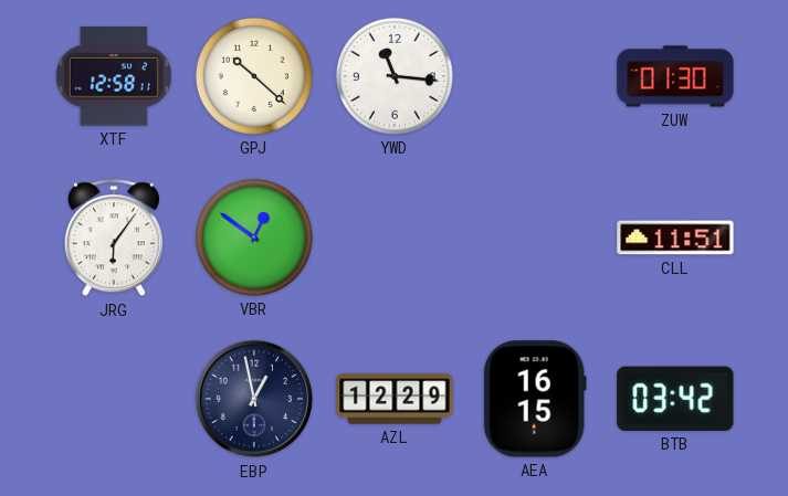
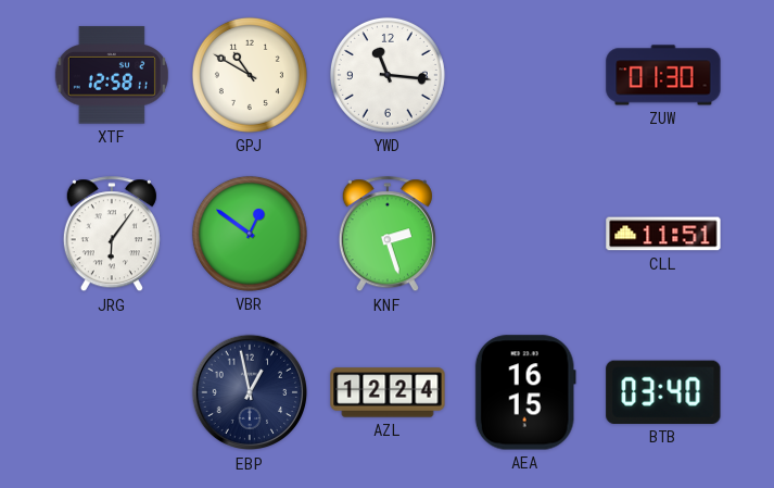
GPJ: 10:22 -> 10:50 (250, 75)
KNF: none -> 2:27 (388, 235)
AZL: 12:29 -> 12:24 (388, 392)
BTB: 03:42 -> 03:40 (663, 392)
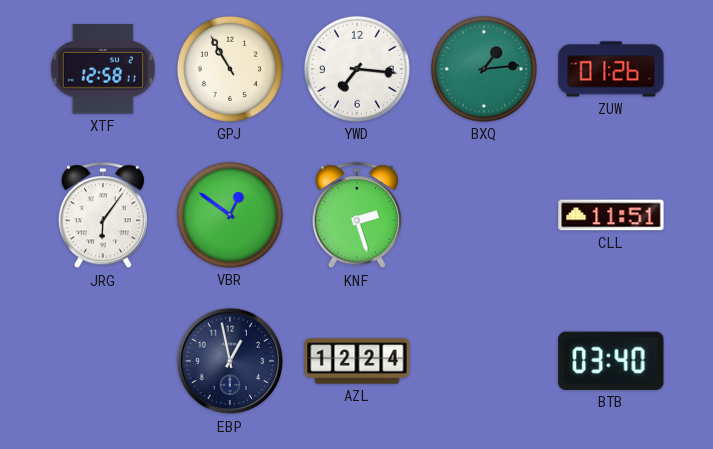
GPJ: 10:50 -> 10:55 (230, 69)
YWD: 11:16 -> 7:16 (357, 69)
BXQ: none -> 1:14 (484, 69)
ZUW: 01:30 -> 01:26 (611, 69)
AEA: 16:15 -> none (525, 392)
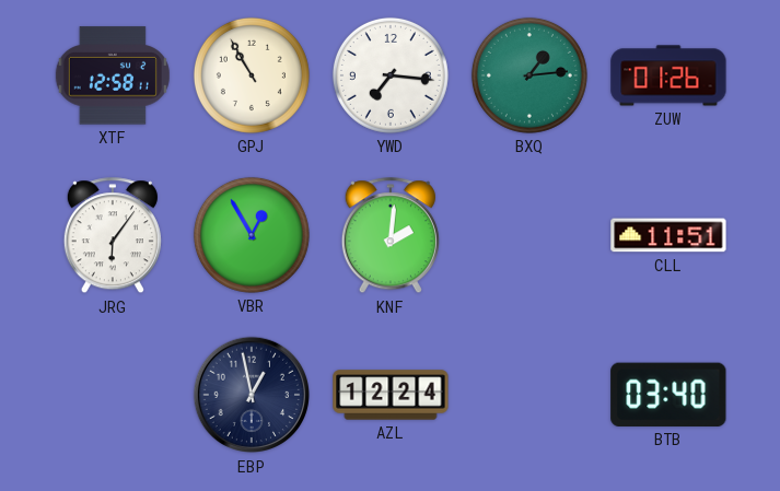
VBR: 12:51 -> 12:55 (252, 235)
KNF: 2:27 -> 2:01 (391, 236)
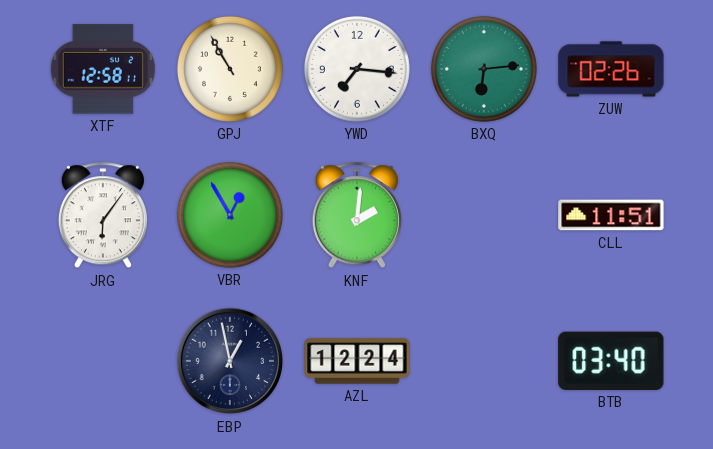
BXQ: 1:14 -> 6:14 (484, 69)
ZUW: 01:26 -> 02:26 (611, 69)
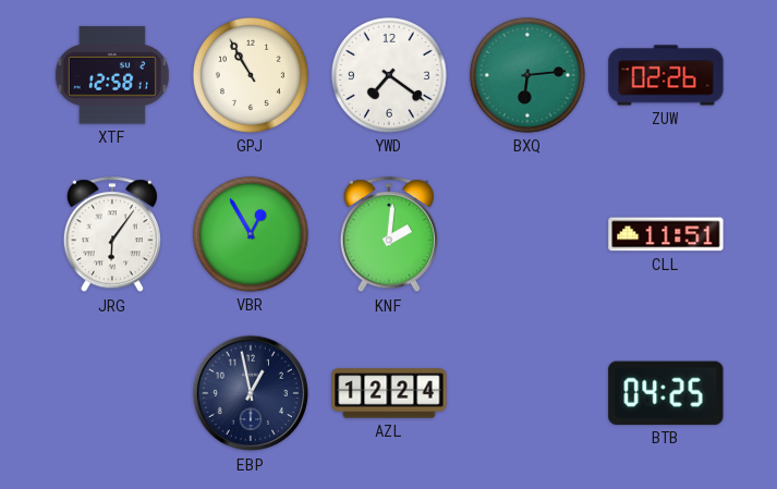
YWD: 7:16 -> 7:21 (389, 75)
BTB: 03:40 -> 04:25 (666, 393)
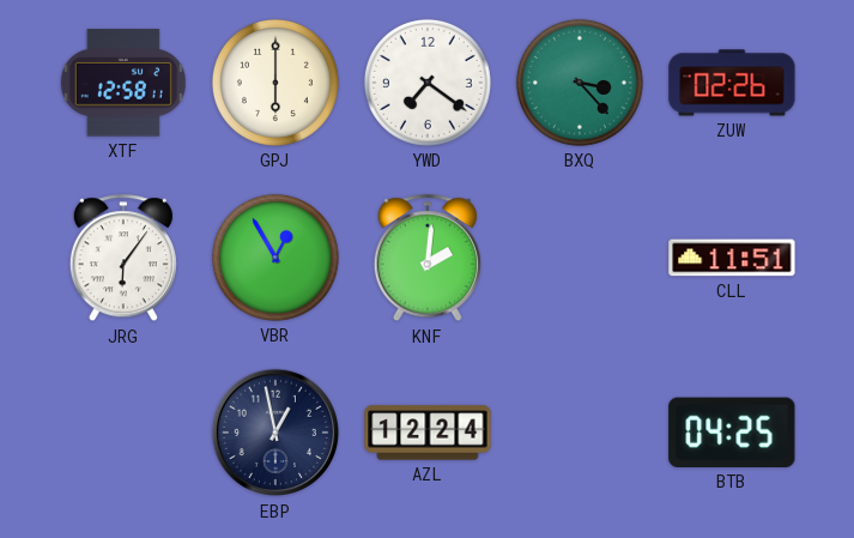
GPJ: 10:55 -> 6:00 (275, 83)
BXQ: 6:14 -> 3:23 (580, 83)
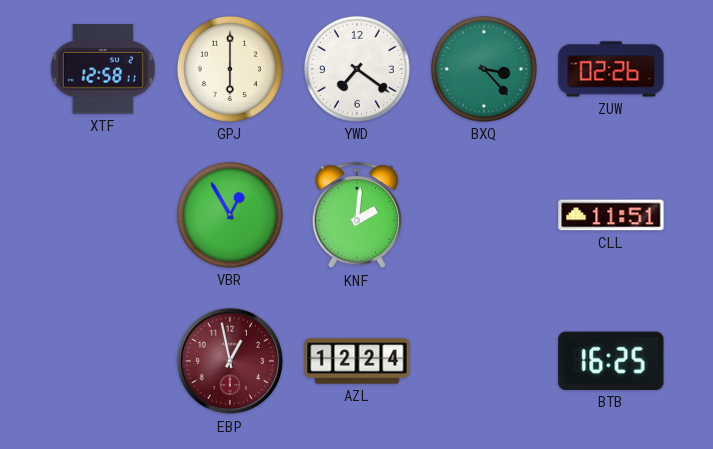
JRG: 6:06 -> none (123, 259)
EBP dial: navy -> burgundy (230, 361)
BTB: 04:25 -> 16:25 (611, 361)
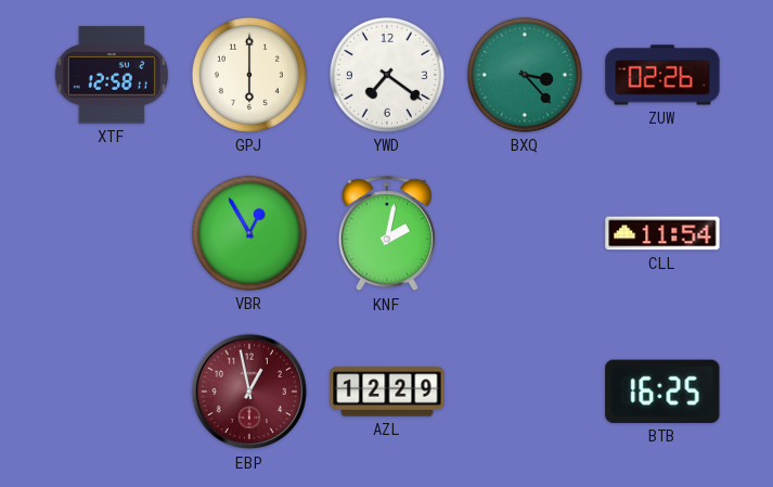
KNF: 2:01 -> 2:02 (387, 234)
CLL: 11:51 -> 11:54 (662, 233)
AZL: 12:24 -> 12:29 (387, 392)
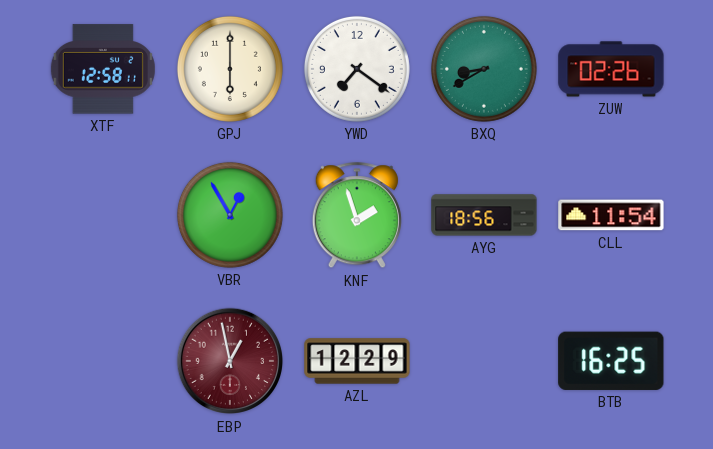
BXQ: 3:23 -> 8:40 (484, 69)
KNF: 2:02 -> 1:57 (357, 216)
AYG: none -> 18:56 (484, 215)
